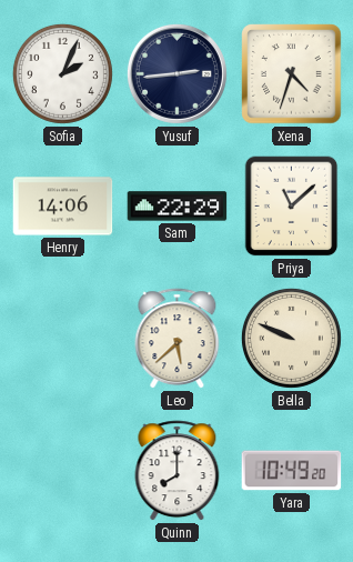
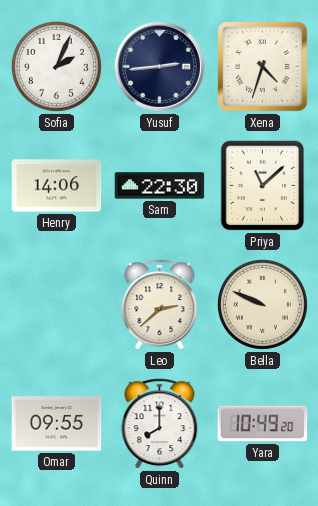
Sam: 22:29 -> 22:30 (160, 186)
Leo: 5:38 -> 2:38 (160, 305)
Omar: none -> 09:55 (57, 424)
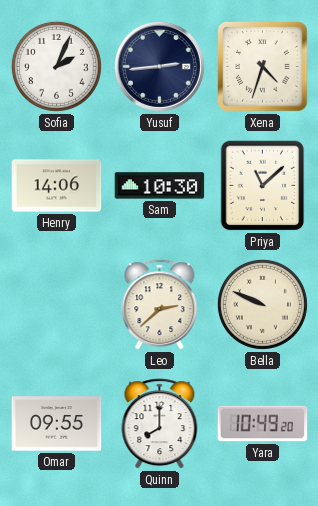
Sam: 22:30 -> 10:30 (160, 186)
